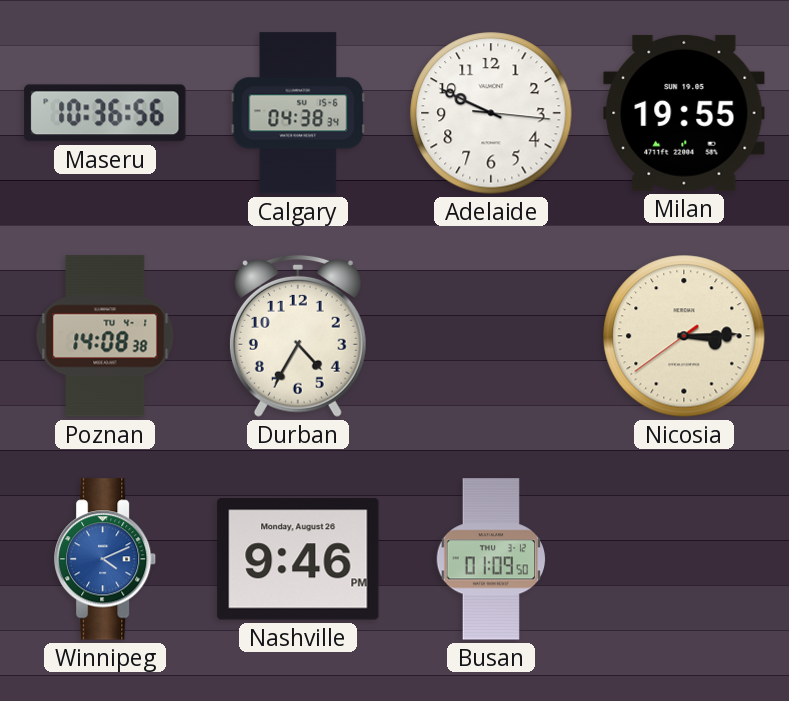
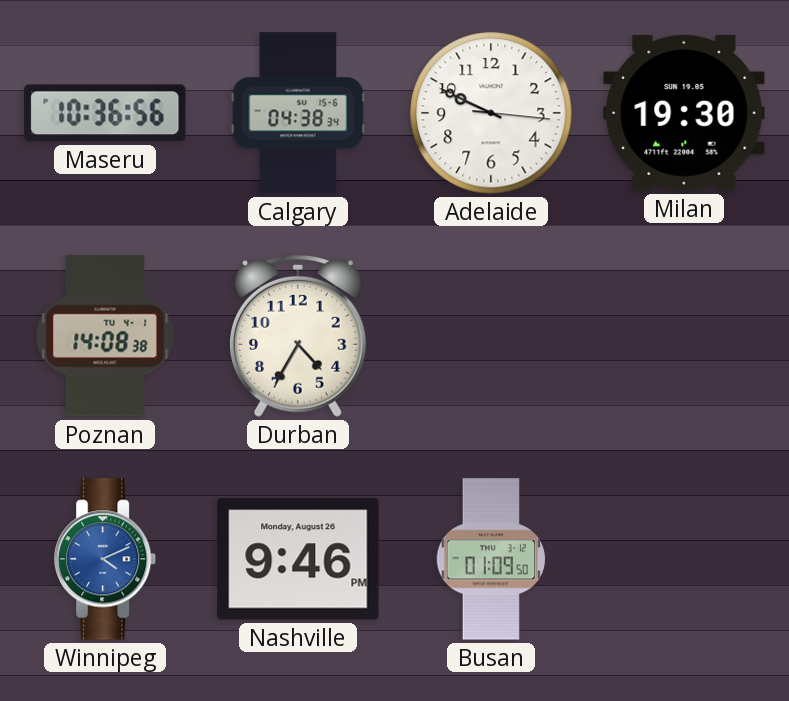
Milan: 19:55 -> 19:30 (684, 113)
Nicosia: 3:14 -> none (684, 336)
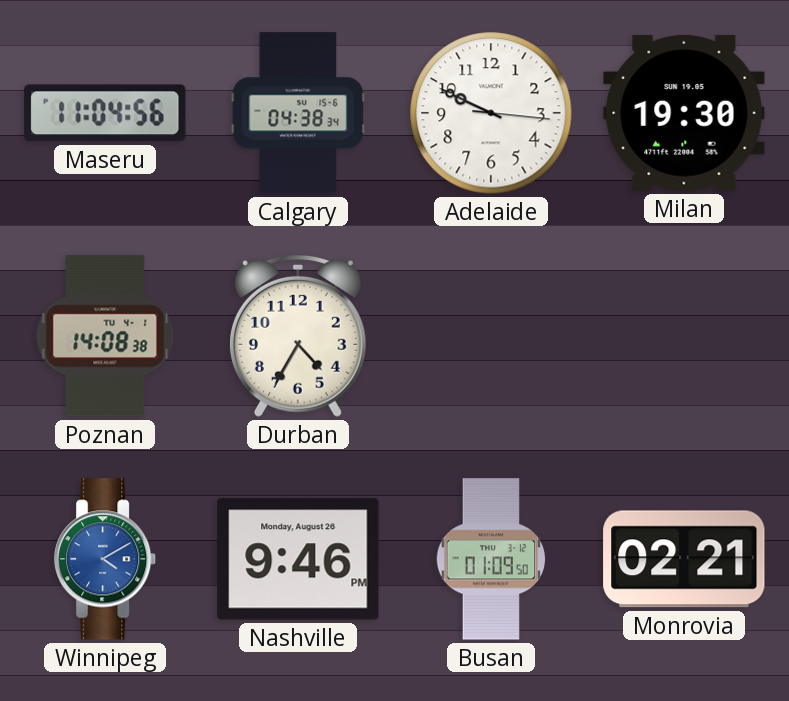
Maseru: 10:36 -> 11:04 (105, 113)
Winnipeg: 4:11 -> 4:10 (106, 559)
Monrovia: none -> 02:21 (684, 559)
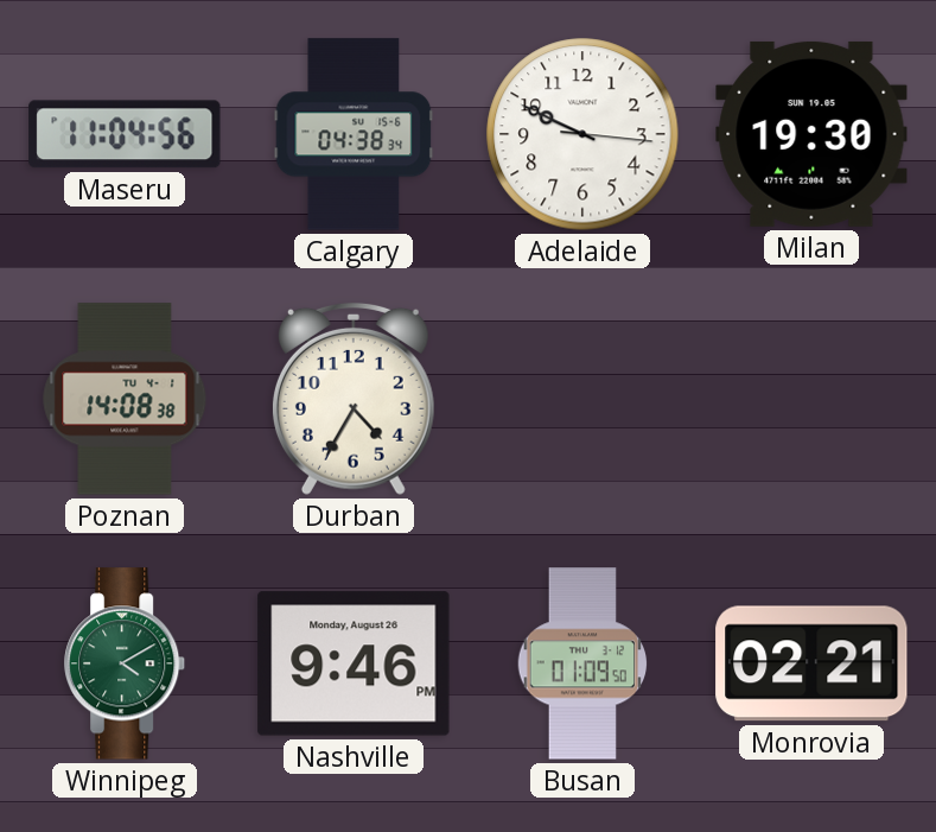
Winnipeg dial: blue -> green (126, 663)
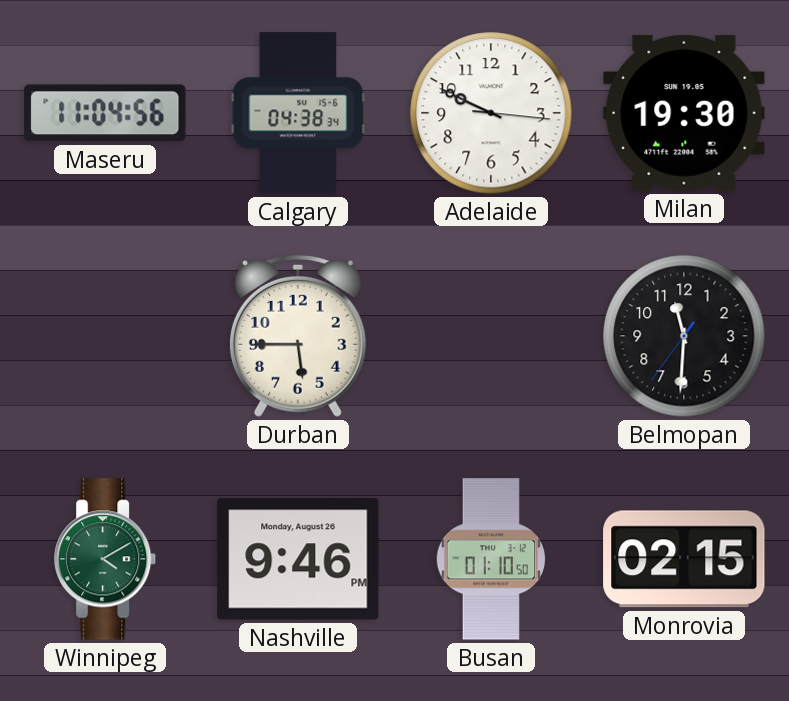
Poznan: 14:08 -> none (125, 399)
Durban: 4:35 -> 5:45 (298, 336)
Belmopan: none -> 11:30 (684, 336)
Busan: 01:09 -> 01:10 (491, 559)
Monrovia: 02:21 -> 02:15 (684, 559)
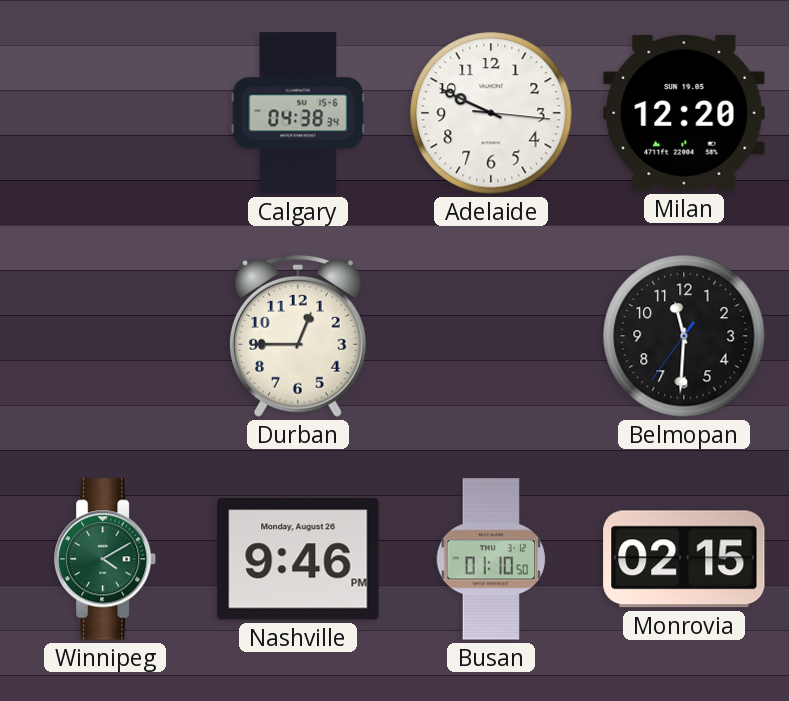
Maseru: 11:04 -> none (105, 113)
Milan: 19:30 -> 12:20 (684, 113)
Durban: 5:45 -> 12:45 (298, 336)
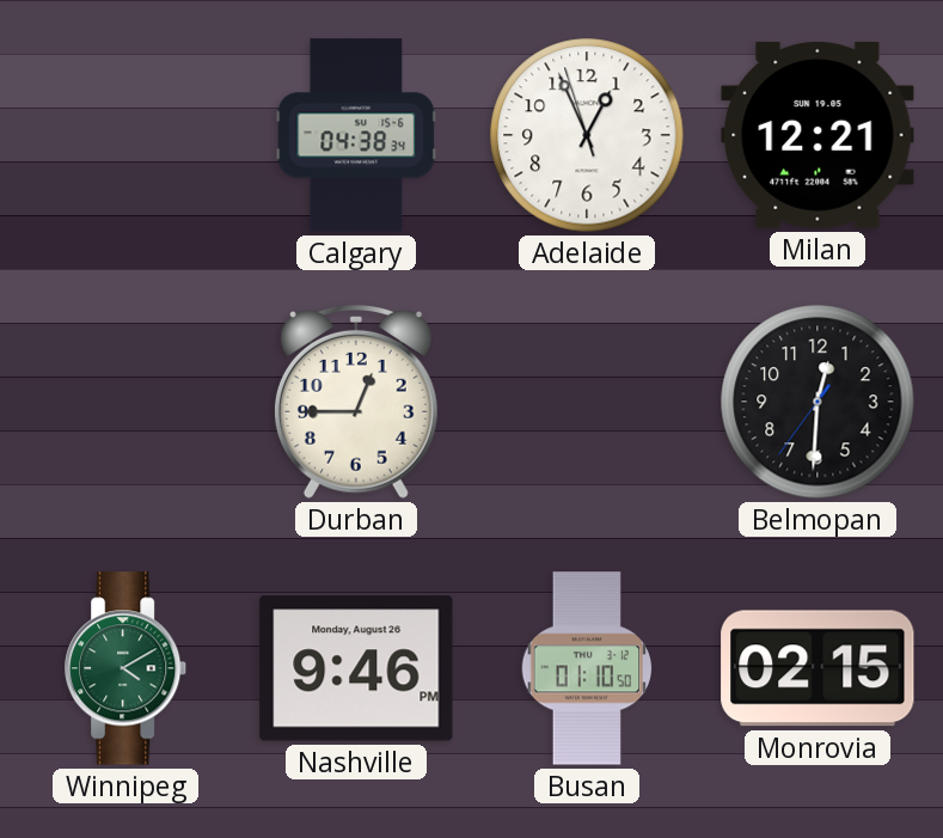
Adelaide: 9:49 -> 12:55 (587, 135)
Milan: 12:20 -> 12:21 (818, 135)
Belmopan: 11:30 -> 12:30 (818, 402)
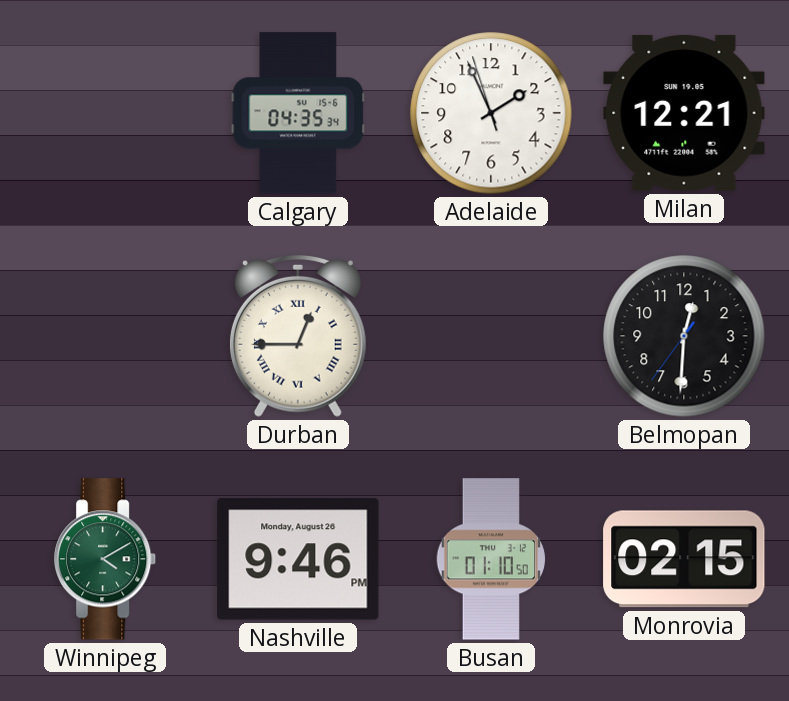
Calgary: 04:38 -> 04:35 (298, 113)
Adelaide: 12:55 -> 1:55 (491, 113)
Durban numerals: Arabic -> Roman (298, 336)
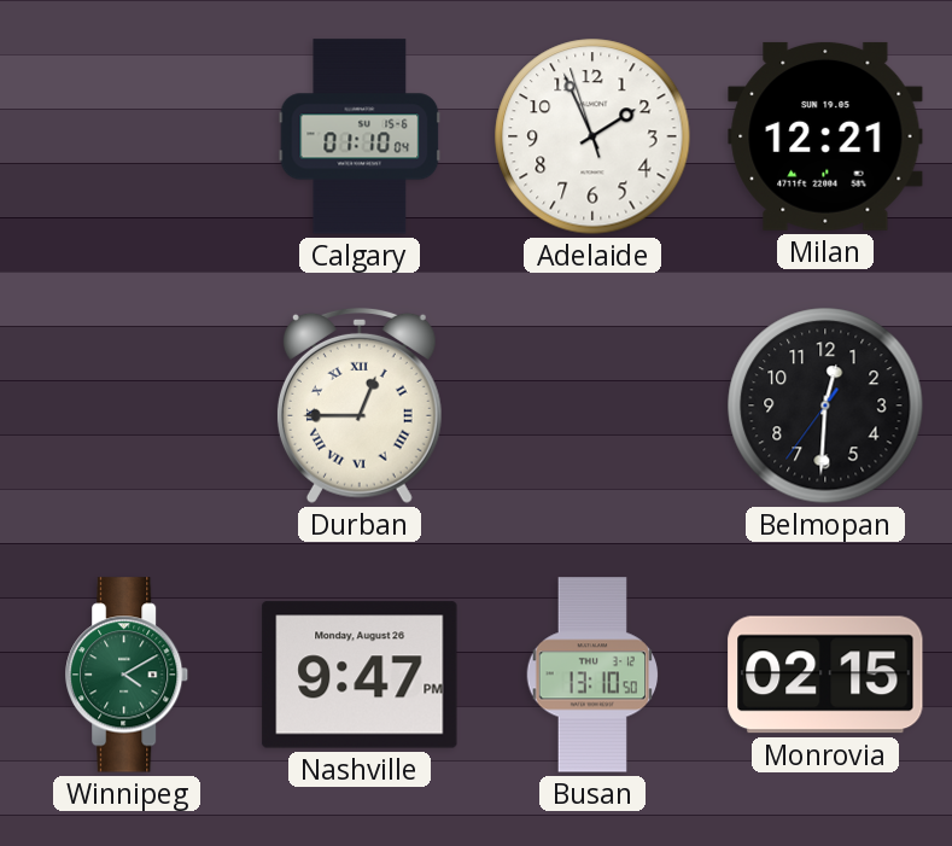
Calgary: 04:35 -> 01:10 (360, 136)
Nashville: 9:46 -> 9:47 (360, 675)
Busan: 01:10 -> 13:10 (592, 675)
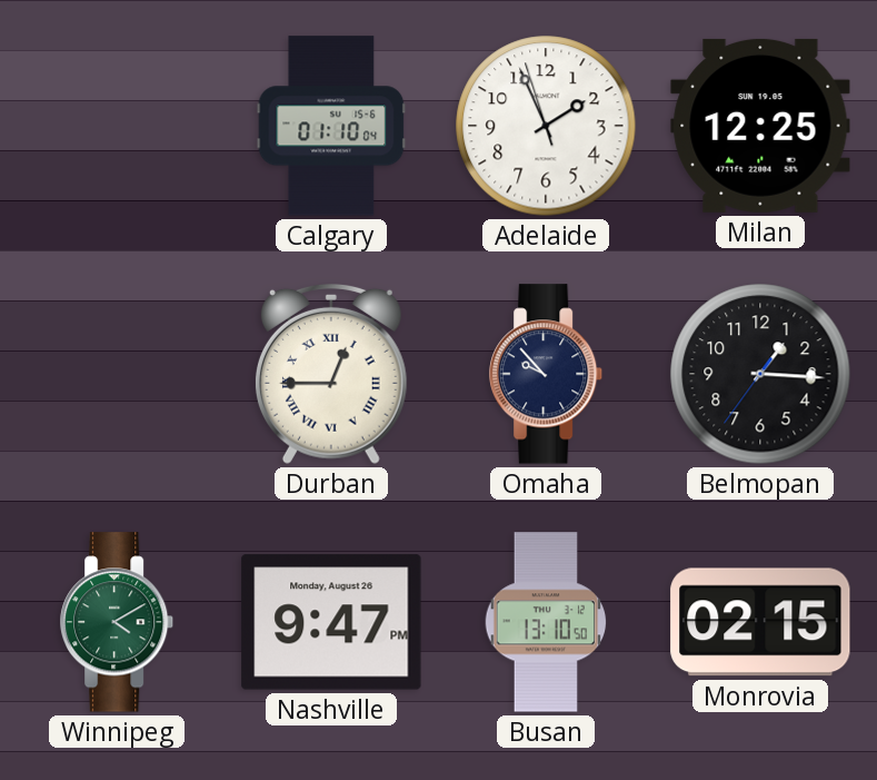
Milan: 12:21 -> 12:25 (760, 126)
Omaha: none -> 9:53 (547, 374)
Belmopan: 12:30 -> 1:15 (760, 374)
